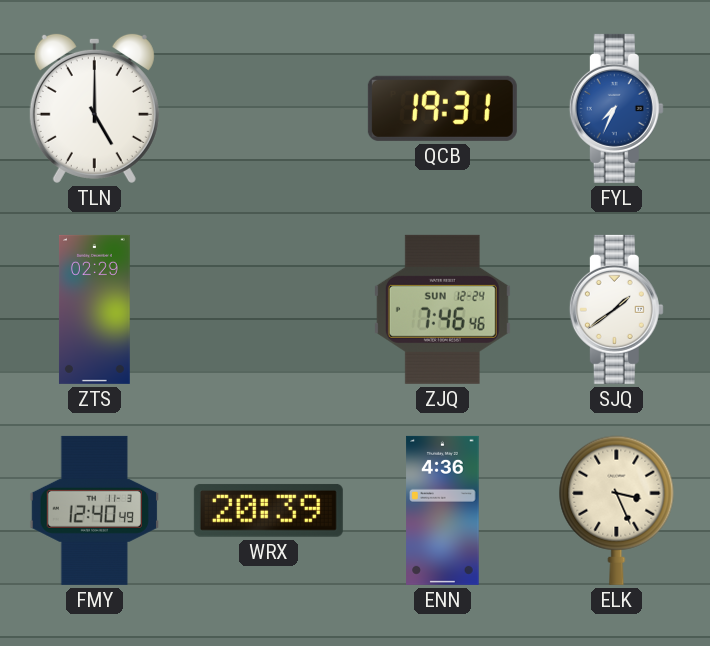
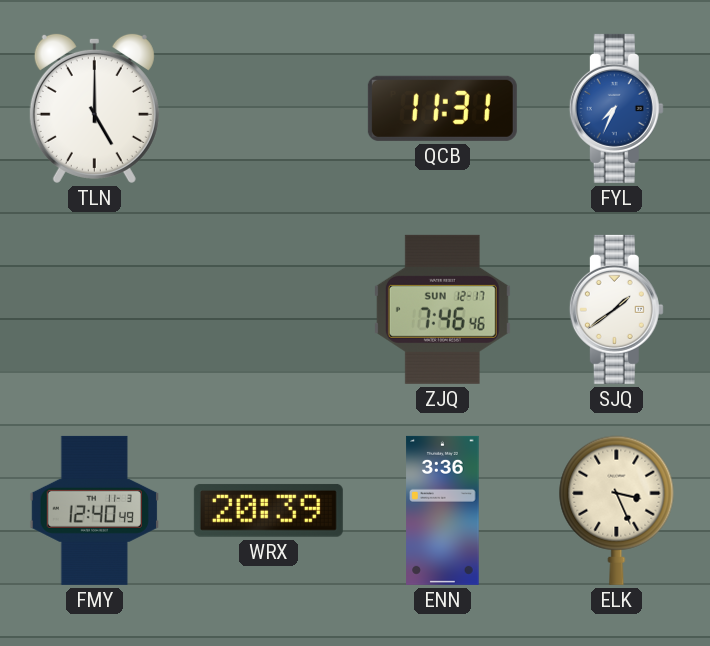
QCB: 19:31 -> 11:31 (442, 108)
ZTS: 02:29 -> none (94, 309)
ZJQ date: SUN 12-24 -> SUN 12-17 (442, 309)
ENN: 4:36 -> 3:36 (443, 510)
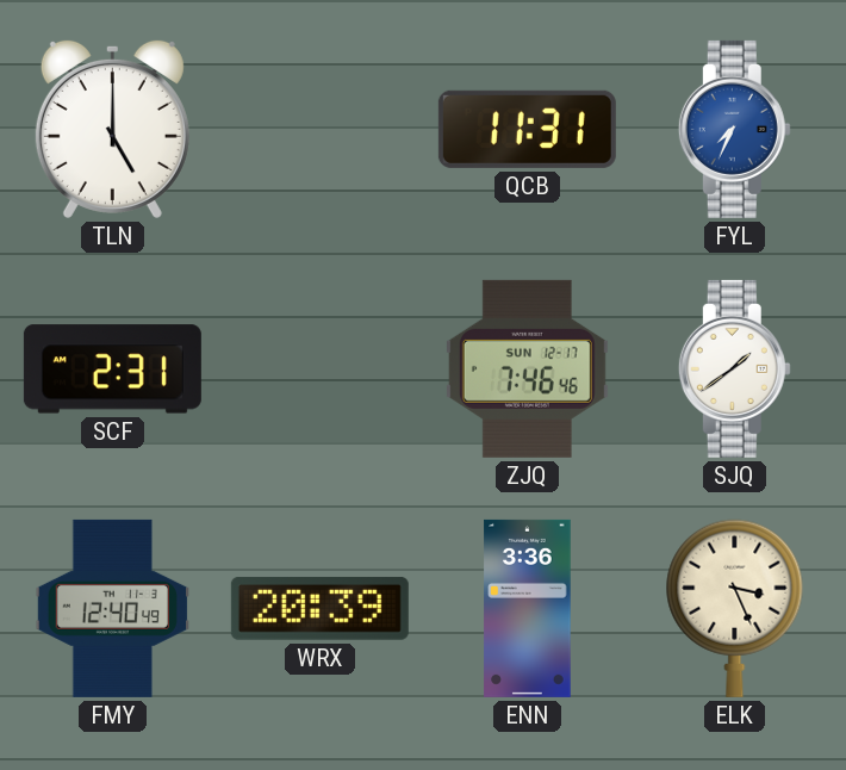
SCF: none -> 2:31 (112, 370)
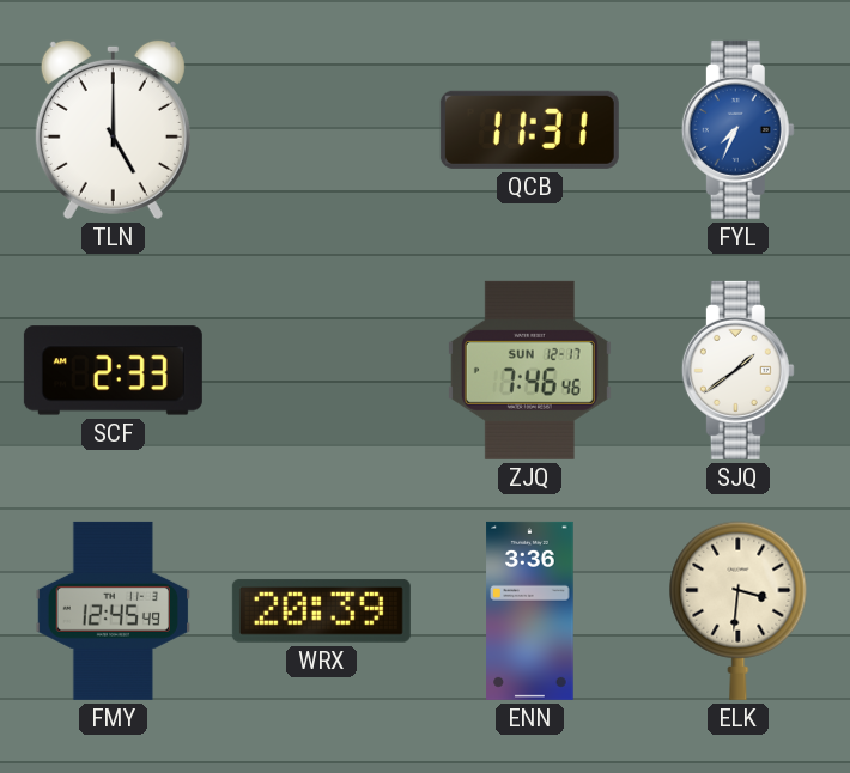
SCF: 2:31 -> 2:33 (113, 371)
FMY: 12:40 -> 12:45 (113, 610)
ELK: 3:26 -> 3:31 (739, 610)
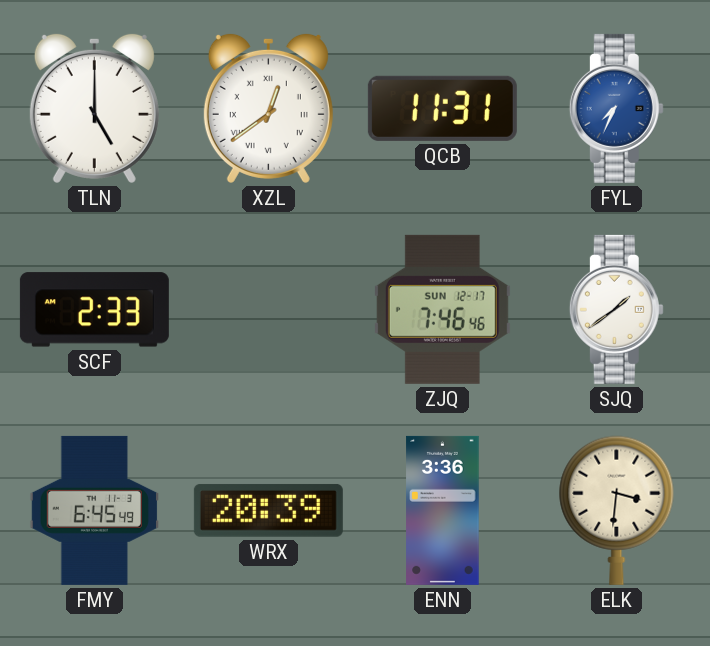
XZL: none -> 12:39 (268, 108)
FMY: 12:45 -> 6:45 (94, 510)
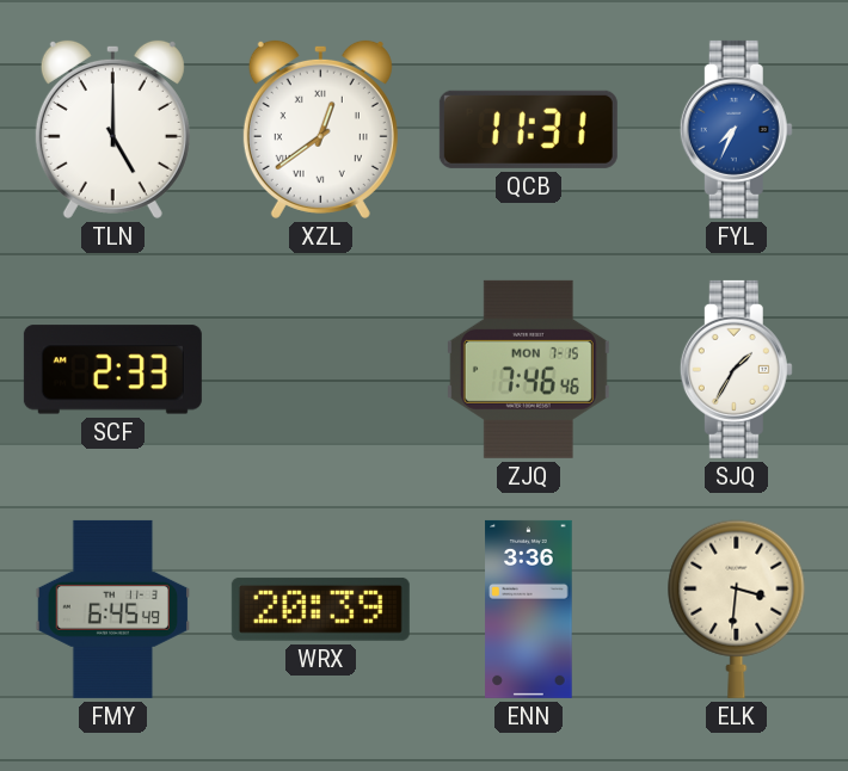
ZJQ date: SUN 12-17 -> MON 7-15 (528, 369)
SJQ: 1:39 -> 1:35 (736, 369)
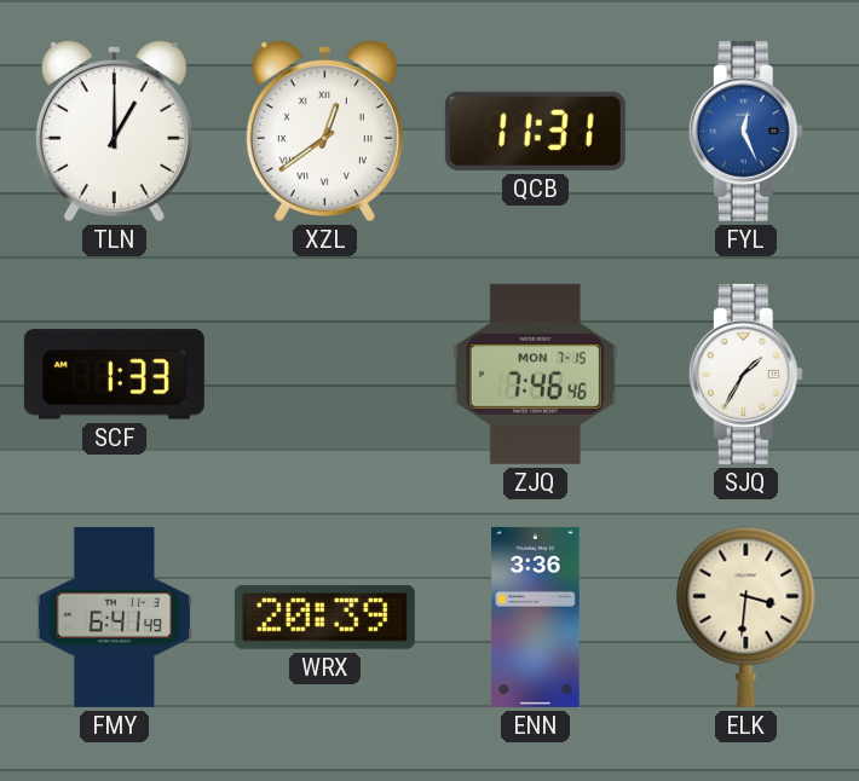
TLN: 5:00 -> 1:00 (114, 131)
FYL: 7:34 -> 12:26 (745, 131)
SCF: 2:33 -> 1:33 (114, 375)
FMY: 6:45 -> 6:41 (114, 617)
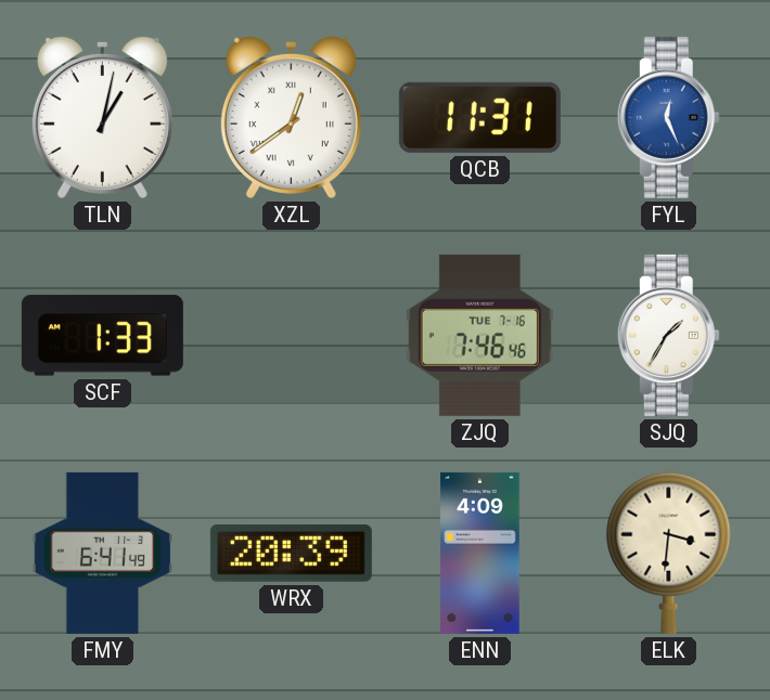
TLN: 1:00 -> 1:02 (102, 117)
ZJQ date: MON 7-15 -> TUE 7-16 (479, 335)
ENN: 3:36 -> 4:09 (480, 553)
